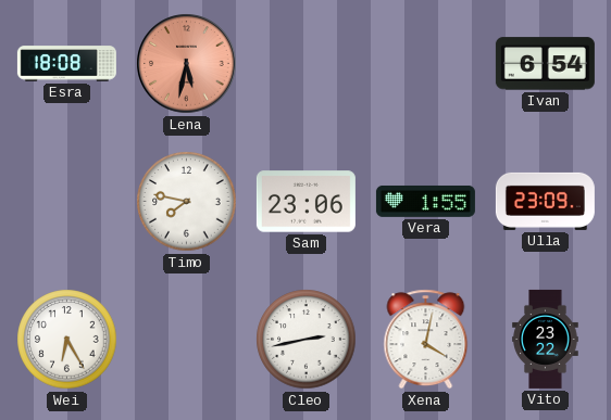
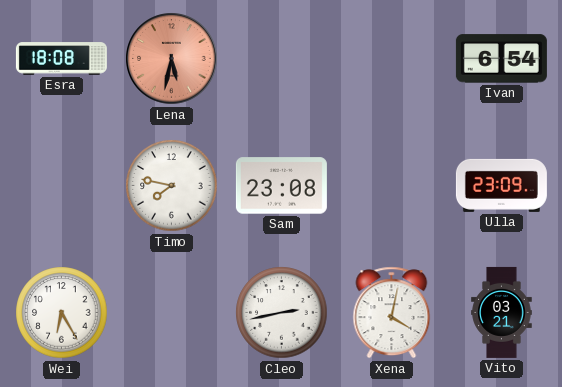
Sam: 23:06 -> 23:08 (281, 186)
Vera: 1:55 -> none (425, 202)
Vito: 23:22 -> 03:21 (502, 312)
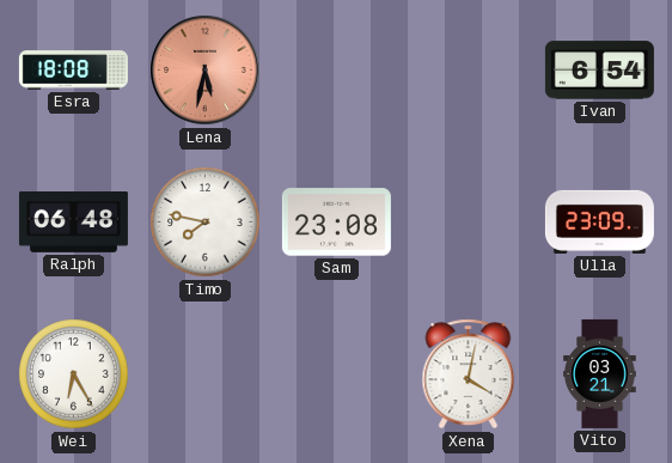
Ralph: none -> 06:48 (73, 223)
Cleo: 2:43 -> none (282, 313)
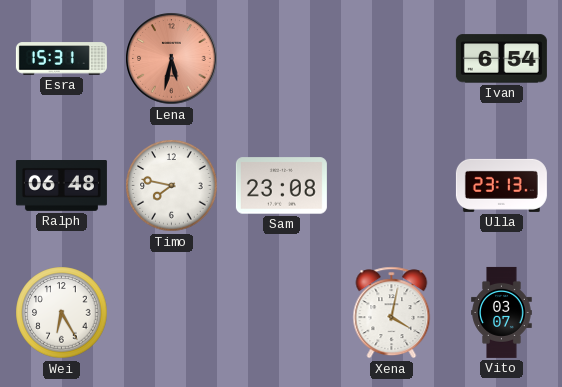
Esra: 18:08 -> 15:31 (61, 59)
Ulla: 23:09 -> 23:13 (501, 185)
Vito: 03:21 -> 03:07 (502, 312)
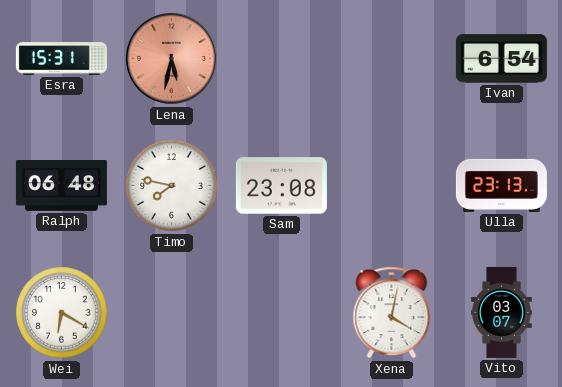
Wei: 6:25 -> 6:20 (62, 313)
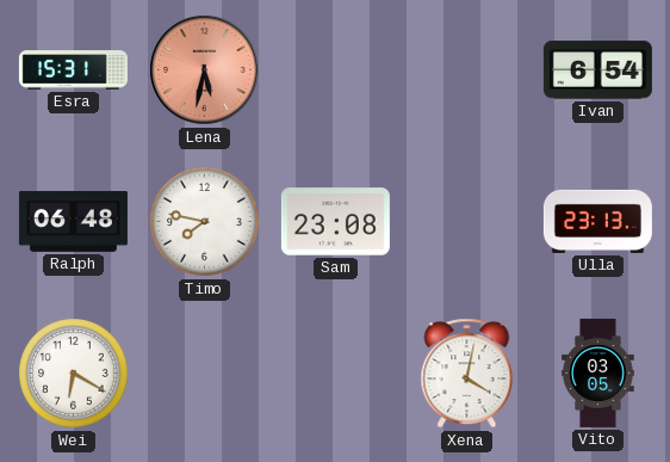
Vito: 03:07 -> 03:05 (598, 372)
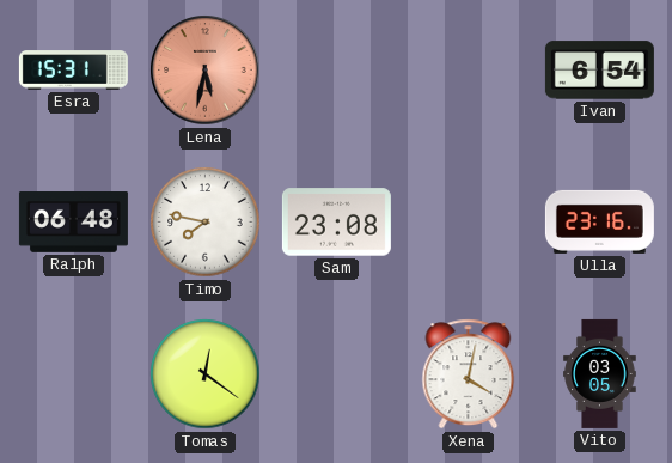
Ulla: 23:13 -> 23:16 (599, 221)
Wei: 6:20 -> none (74, 374)
Tomas: none -> 12:21 (206, 374)
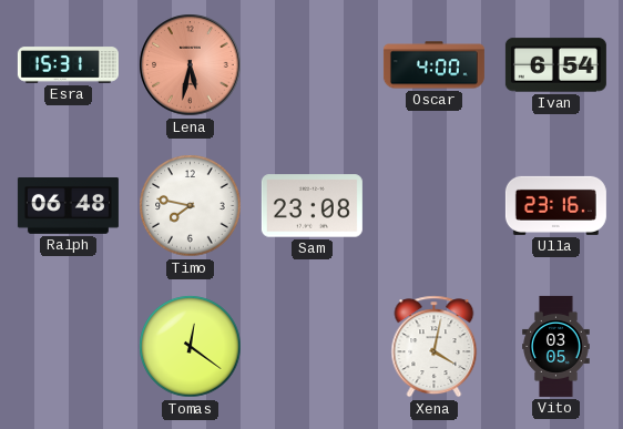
Oscar: none -> 4:00 (433, 65)
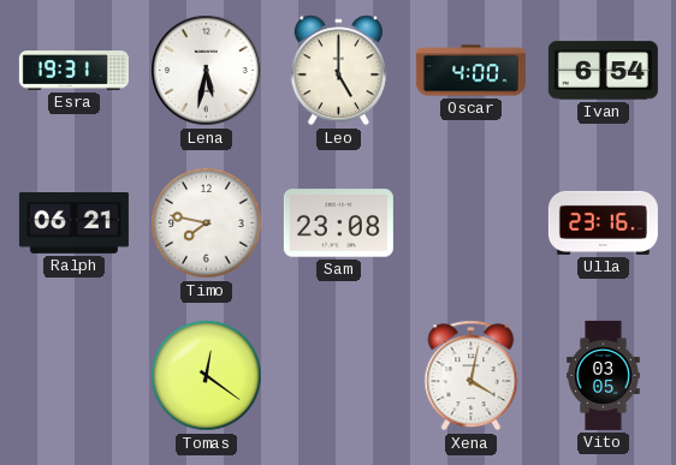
Esra: 15:31 -> 19:31 (73, 71)
Lena dial: salmon -> white (207, 71)
Leo: none -> 5:00 (338, 71)
Ralph: 06:48 -> 06:21 (73, 223)
